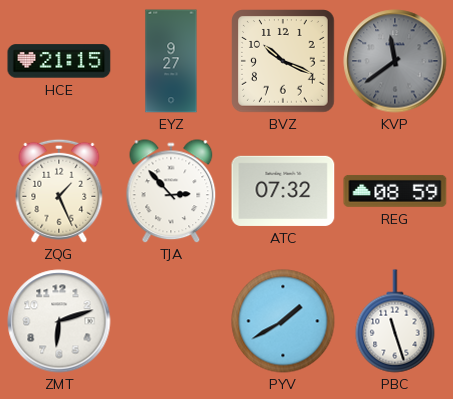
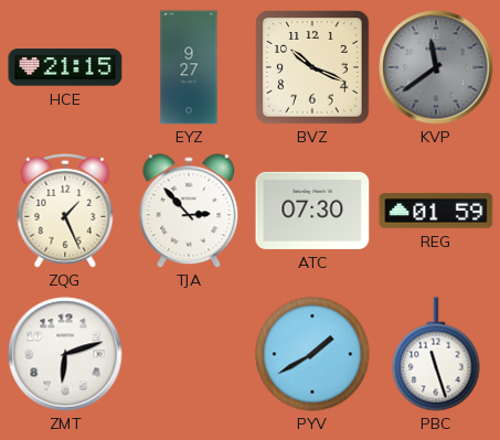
ATC: 07:32 -> 07:30 (312, 211)
REG: 08:59 -> 01:59 (436, 211)
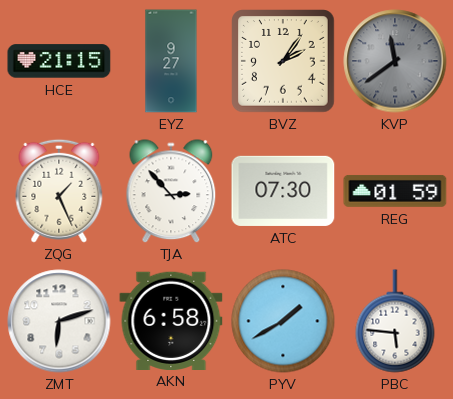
BVZ: 10:19 -> 2:06 (283, 61)
AKN: none -> 6:58 (171, 320)
PBC: 11:27 -> 5:46 (395, 321)
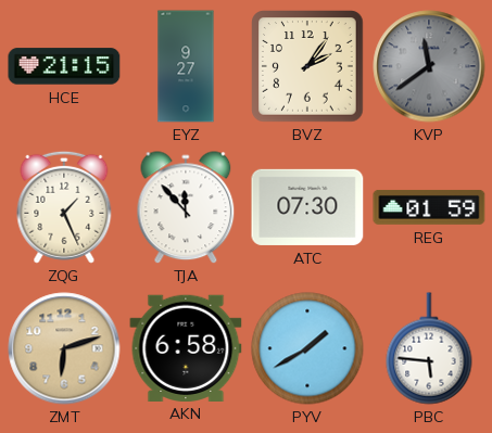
TJA: 2:53 -> 11:53 (186, 207)
ZMT dial: white -> champagne (64, 348)
